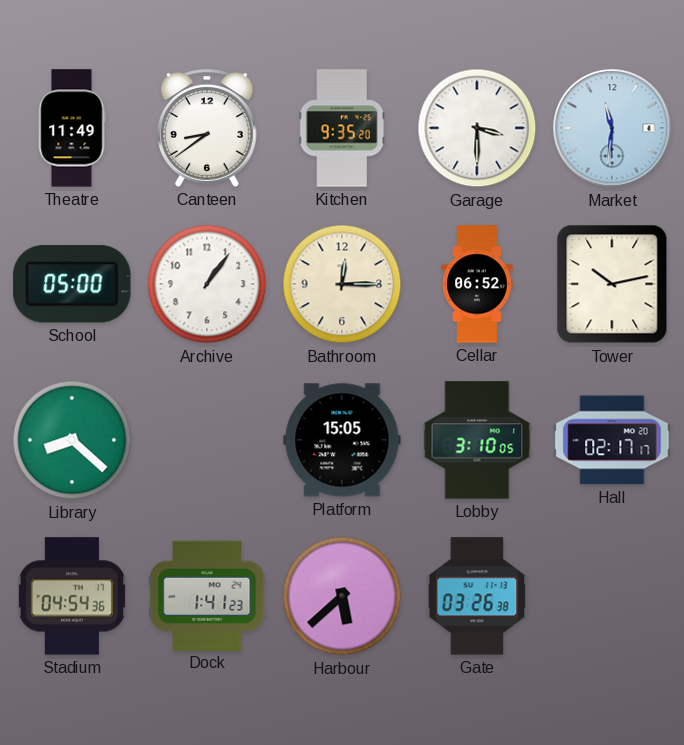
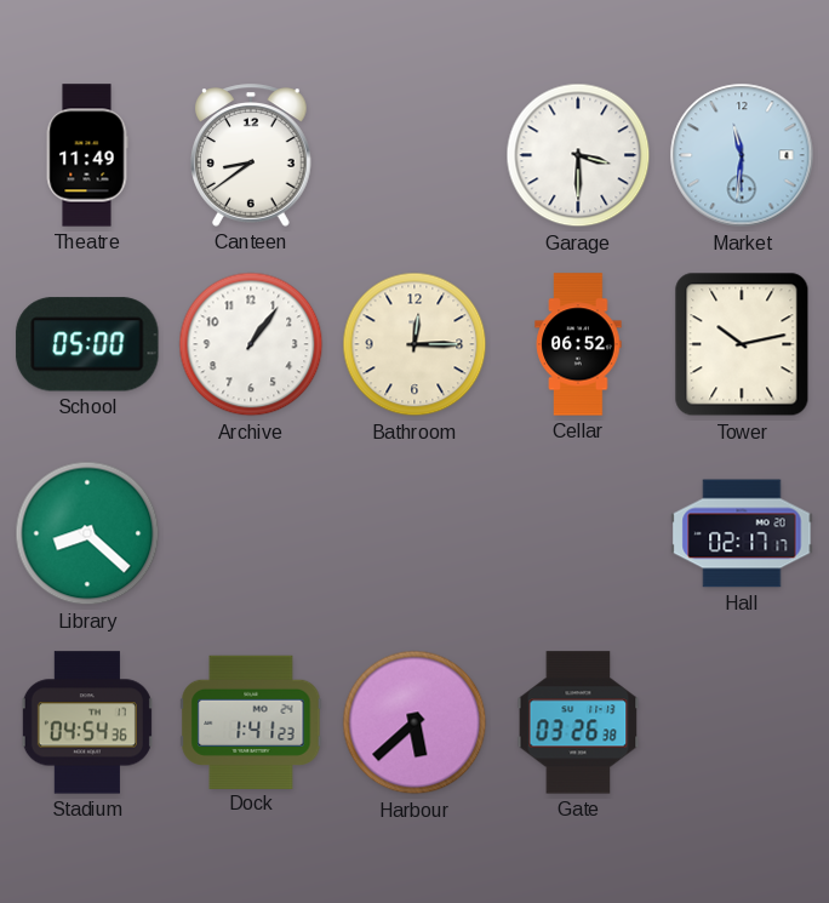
Kitchen: 9:35 -> none (342, 128)
Platform: 15:05 -> none (342, 440)
Lobby: 3:10 -> none (477, 440)
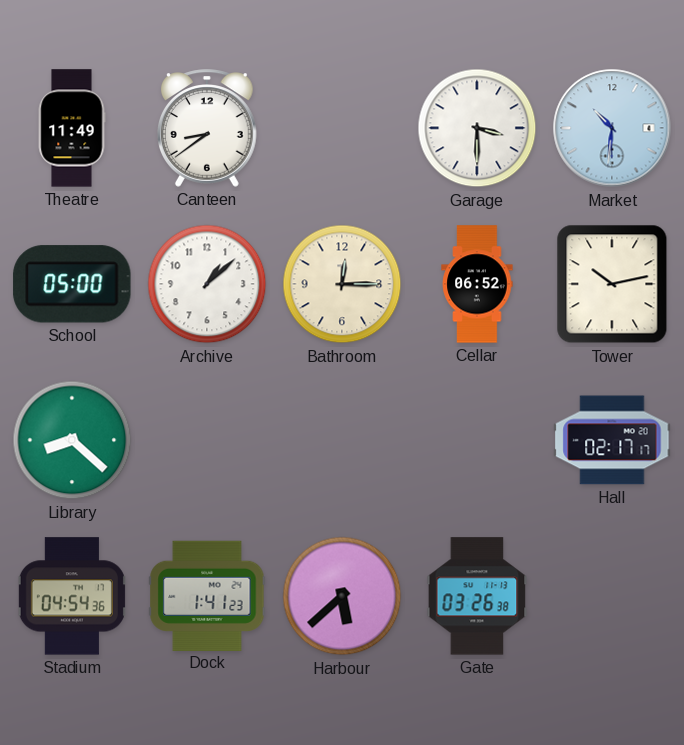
Market: 11:31 -> 10:31 (612, 128)
Archive: 1:06 -> 1:08 (207, 284)
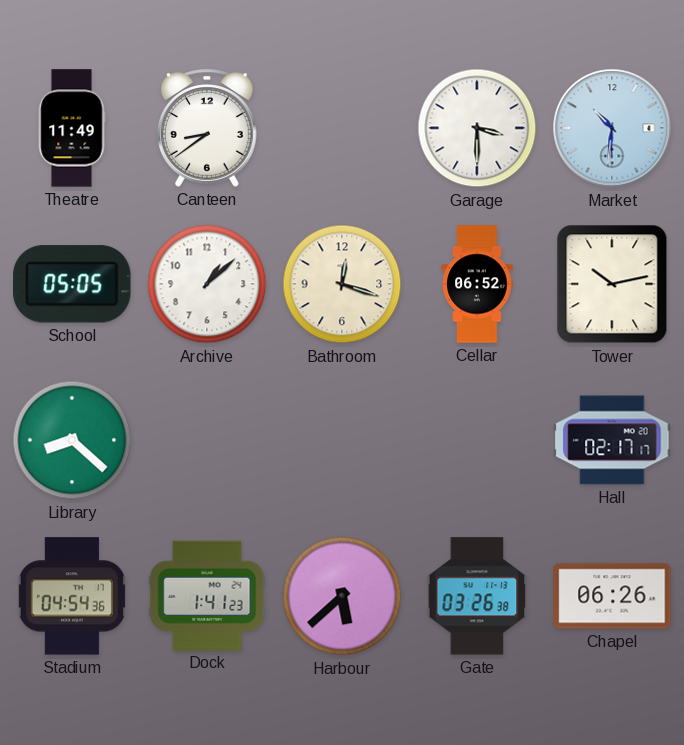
School: 05:00 -> 05:05 (72, 284)
Bathroom: 12:15 -> 12:18 (342, 284)
Chapel: none -> 06:26 (612, 596)
